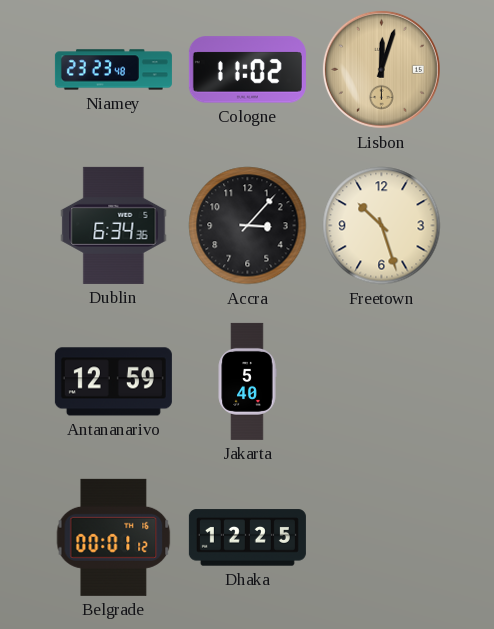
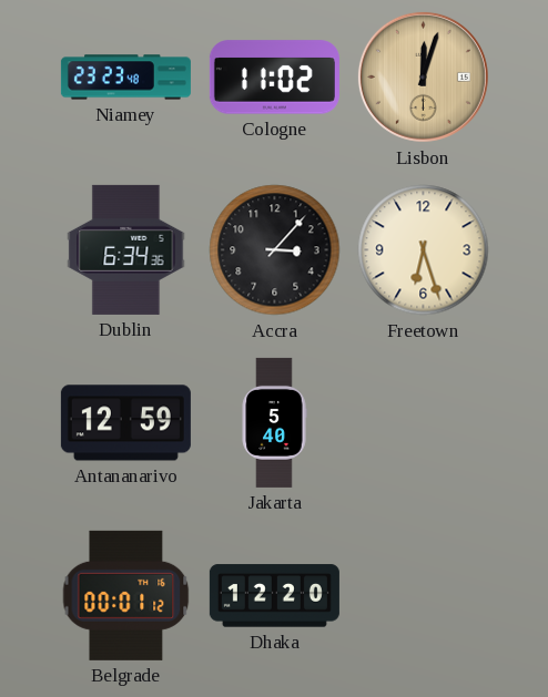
Freetown: 10:27 -> 6:27 (424, 250)
Dhaka: 12:25 -> 12:20 (274, 596)
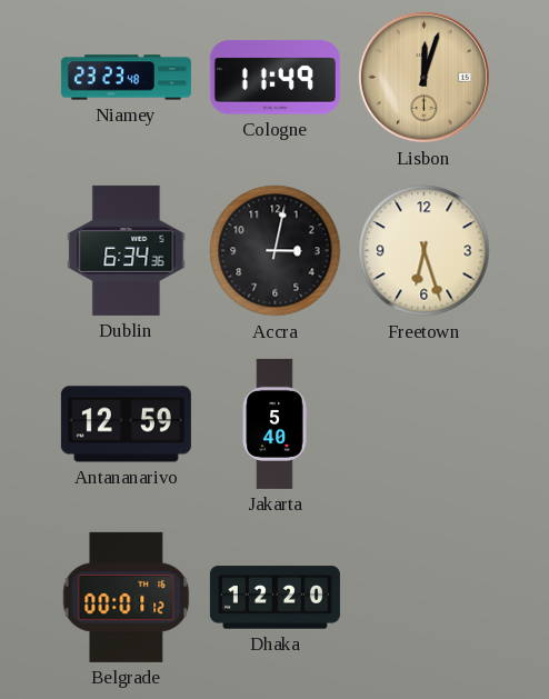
Cologne: 11:02 -> 11:49 (274, 78)
Accra: 3:07 -> 3:02 (276, 251)
